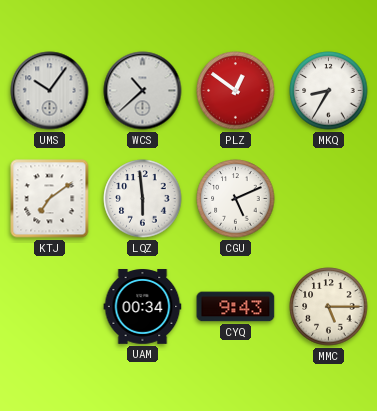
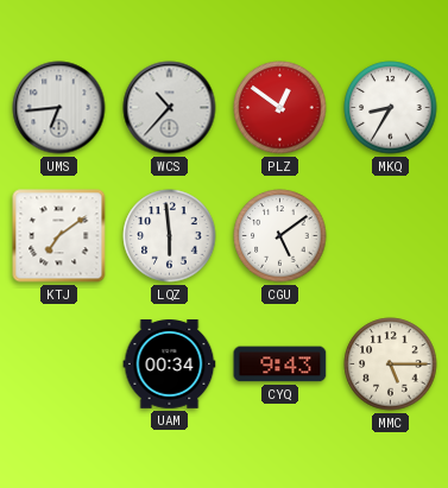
UMS: 10:06 -> 6:44 (59, 108)
WCS: 10:38 -> 10:37 (170, 108)
CGU: 5:11 -> 5:09 (280, 236)
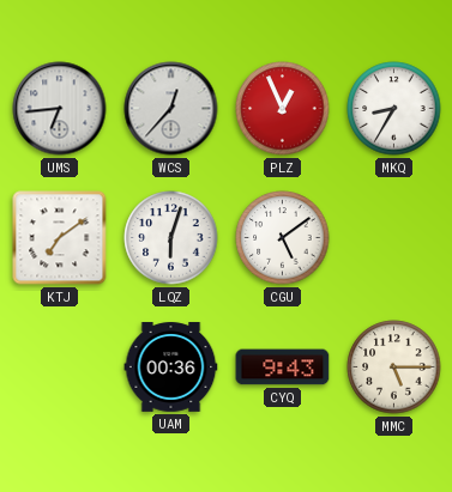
WCS: 10:37 -> 12:37 (171, 109)
PLZ: 12:51 -> 12:56 (283, 109)
LQZ: 5:59 -> 6:03 (171, 238)
UAM: 00:34 -> 00:36 (171, 368)
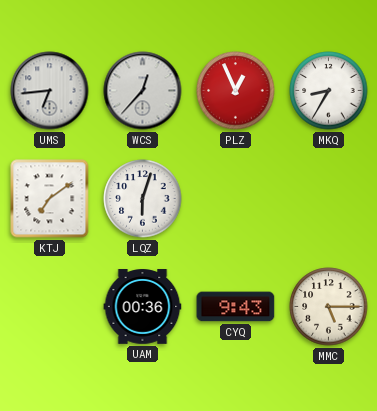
CGU: 5:09 -> none (283, 238)
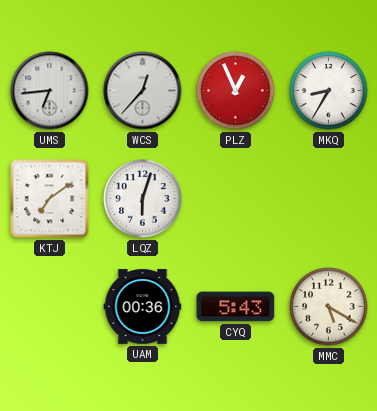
CYQ: 9:43 -> 5:43 (236, 307)
MMC: 5:15 -> 5:20 (329, 307)
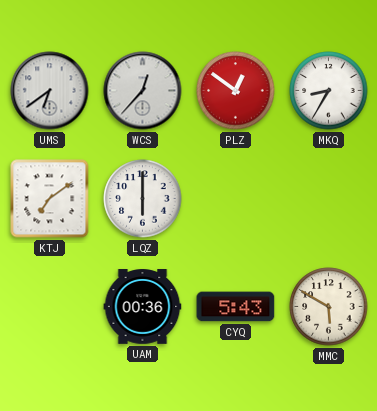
UMS: 6:44 -> 6:39 (50, 91)
PLZ: 12:56 -> 12:51 (236, 91)
LQZ: 6:03 -> 6:00 (143, 199)
MMC: 5:20 -> 5:50 (329, 307)
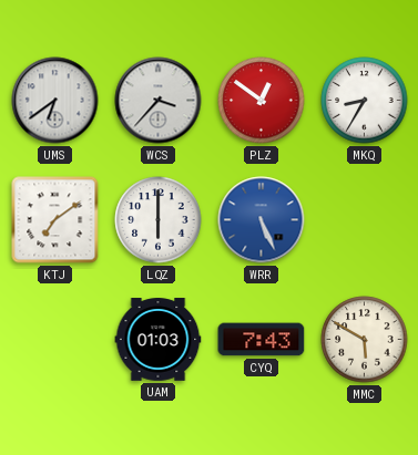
WCS: 12:37 -> 3:37 (159, 101)
WRR: none -> 5:26 (262, 220)
UAM: 00:36 -> 01:03 (159, 340)
CYQ: 5:43 -> 7:43 (262, 340)
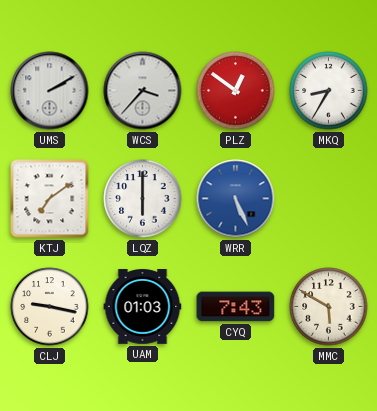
UMS: 6:39 -> 2:10 (50, 91)
CLJ: none -> 9:17 (50, 307)
